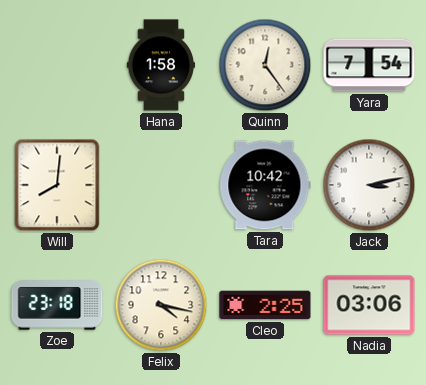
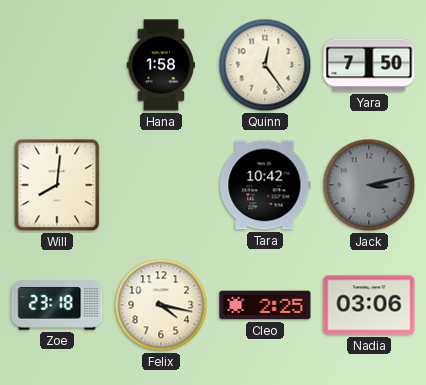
Yara: 7:54 -> 7:50 (369, 65)
Jack dial: white -> grey (369, 185)
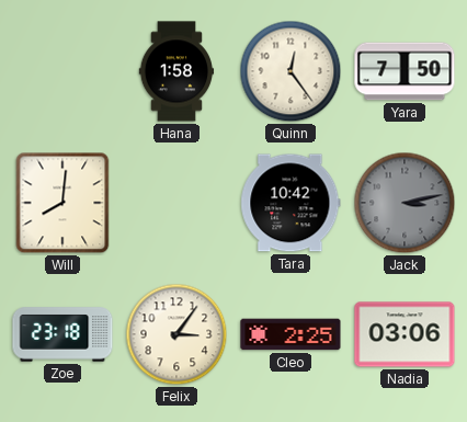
Felix: 4:17 -> 3:06 (176, 334)
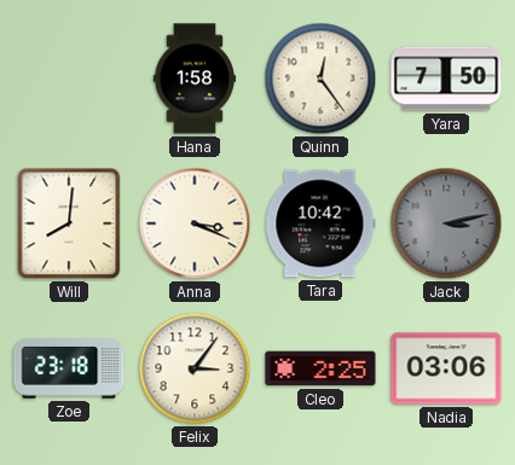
Anna: none -> 3:19 (195, 223)
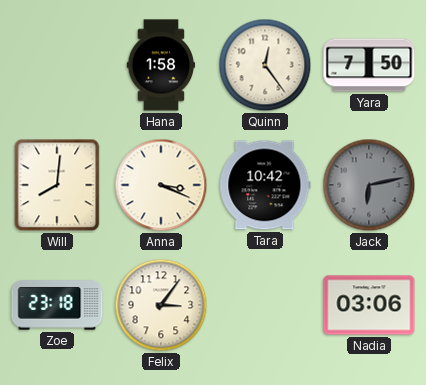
Jack: 3:13 -> 6:13 (369, 185)
Cleo: 2:25 -> none (320, 368)
